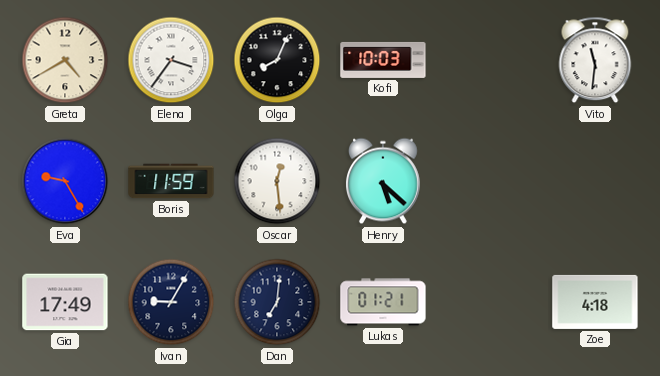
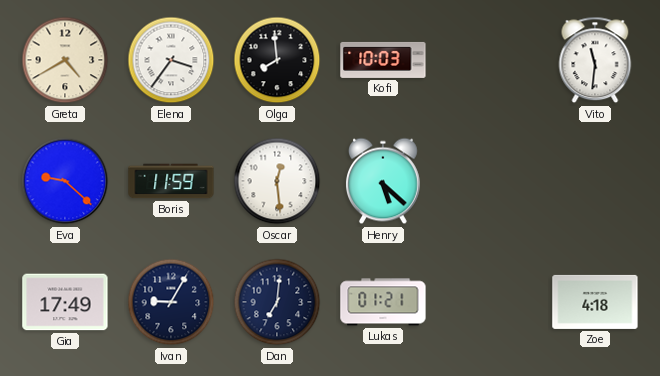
Olga: 8:04 -> 7:59 (277, 60)
Eva: 9:25 -> 9:22 (65, 181)
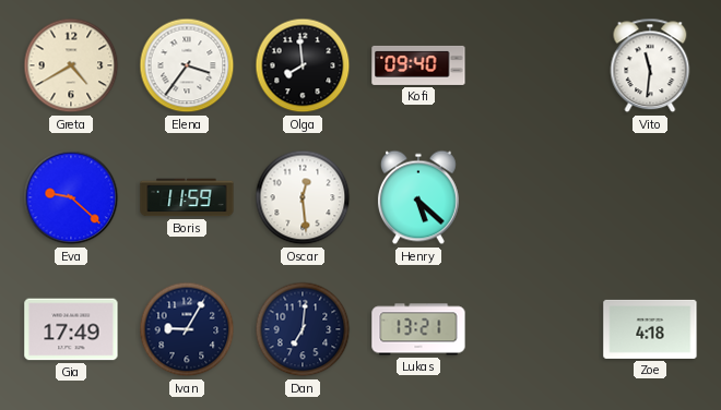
Kofi: 10:03 -> 09:40 (418, 65)
Lukas: 01:21 -> 13:21 (418, 329)
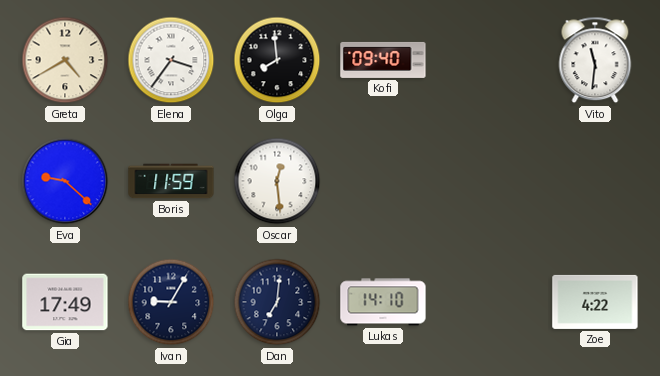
Henry: 5:22 -> none (418, 197)
Lukas: 13:21 -> 14:10 (383, 302)
Zoe: 4:18 -> 4:22 (595, 302)
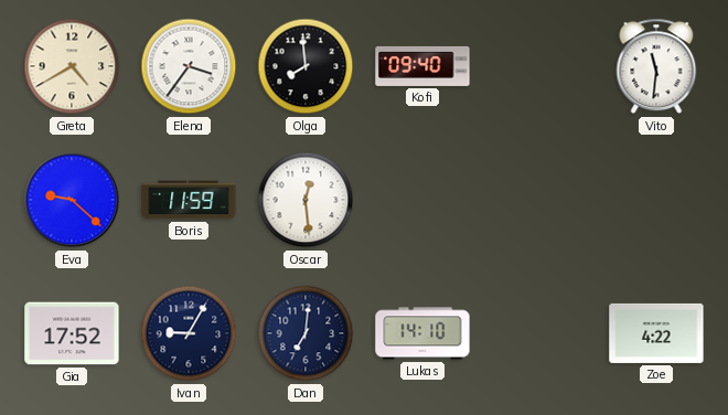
Gia: 17:49 -> 17:52 (72, 333)
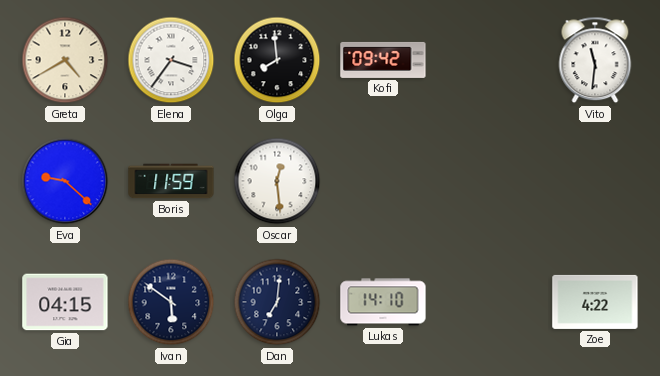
Kofi: 09:40 -> 09:42 (383, 60)
Gia: 17:52 -> 04:15 (65, 302)
Ivan: 9:05 -> 5:51 (171, 302)
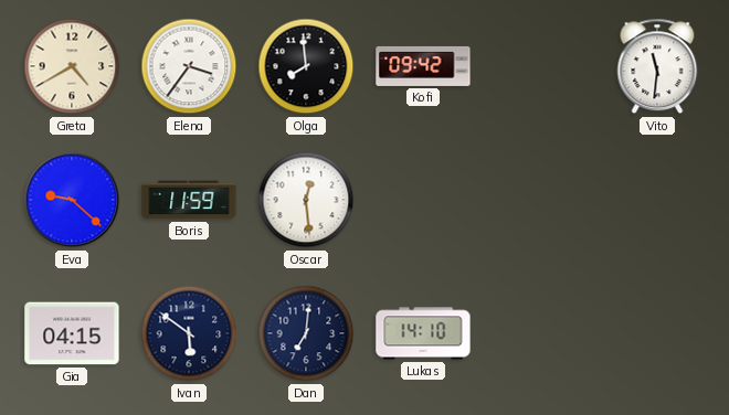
Zoe: 4:22 -> none (595, 302)
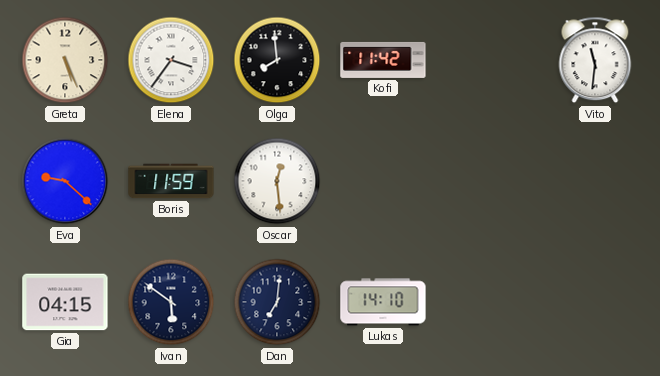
Greta: 4:40 -> 5:26 (65, 60)
Kofi: 09:42 -> 11:42 (383, 60)
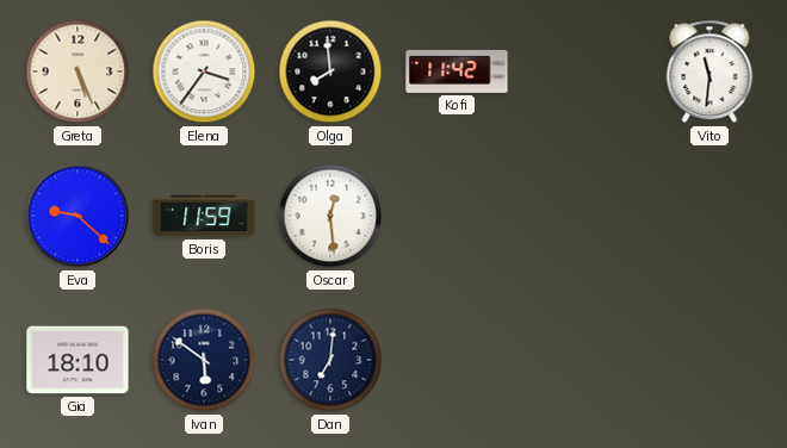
Gia: 04:15 -> 18:10 (78, 360)
Lukas: 14:10 -> none (383, 302)
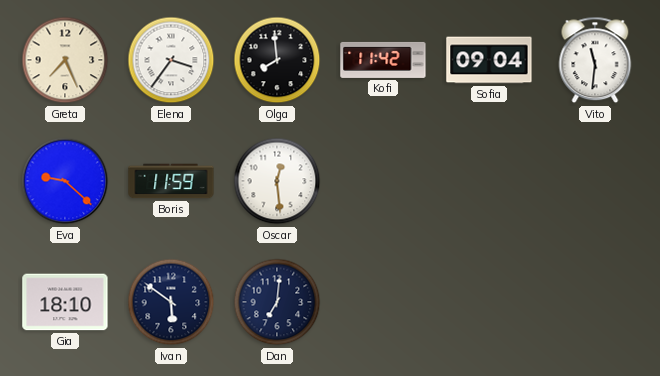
Greta: 5:26 -> 7:26 (65, 60)
Sofia: none -> 09:04 (489, 60)
